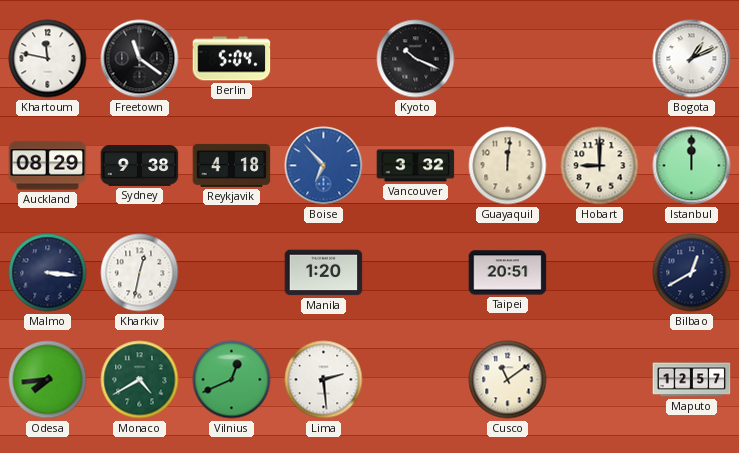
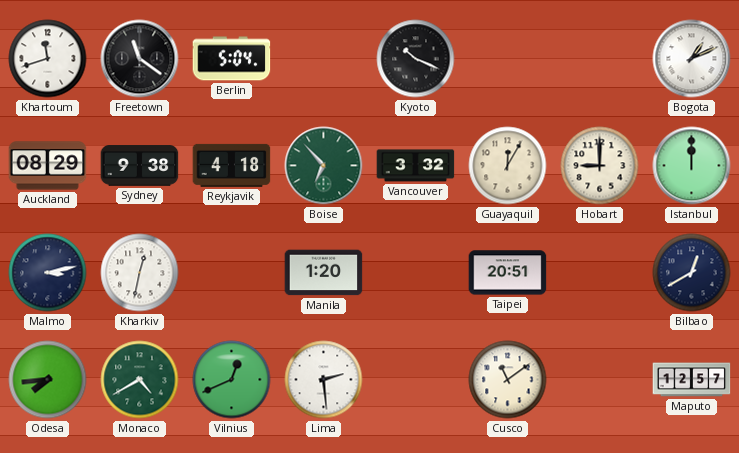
Khartoum: 11:47 -> 11:42 (48, 59)
Boise dial: blue -> green (324, 166)
Guayaquil: 12:01 -> 12:05 (508, 166)
Malmo: 3:16 -> 3:13 (48, 273)
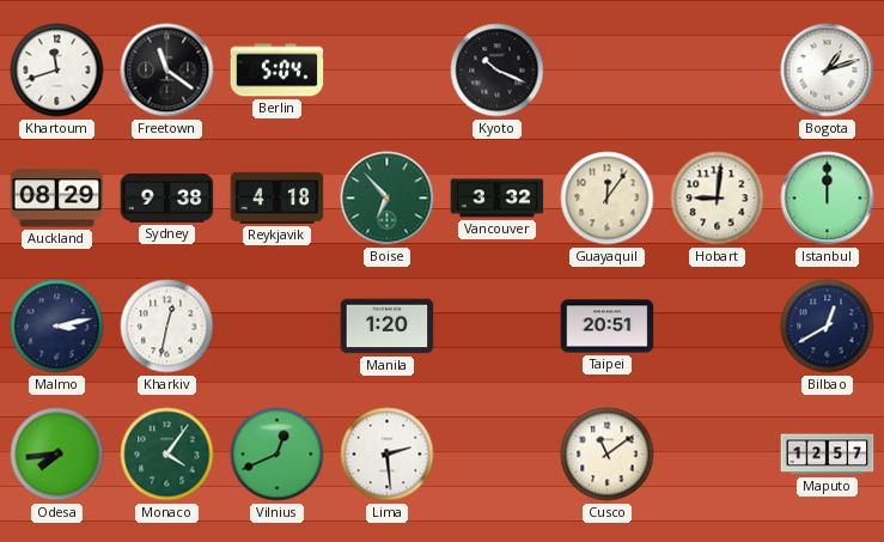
Bogota: 1:11 -> 1:12 (828, 71)
Guayaquil: 12:05 -> 12:06 (608, 199)
Hobart: 9:00 -> 9:01 (718, 199)
Monaco: 4:40 -> 4:06 (167, 455)
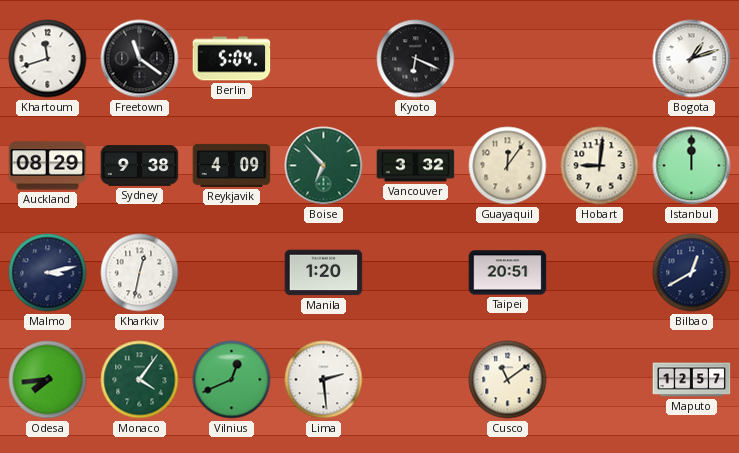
Kyoto: 10:19 -> 6:19 (416, 59)
Reykjavik: 4:18 -> 4:09 (232, 165)
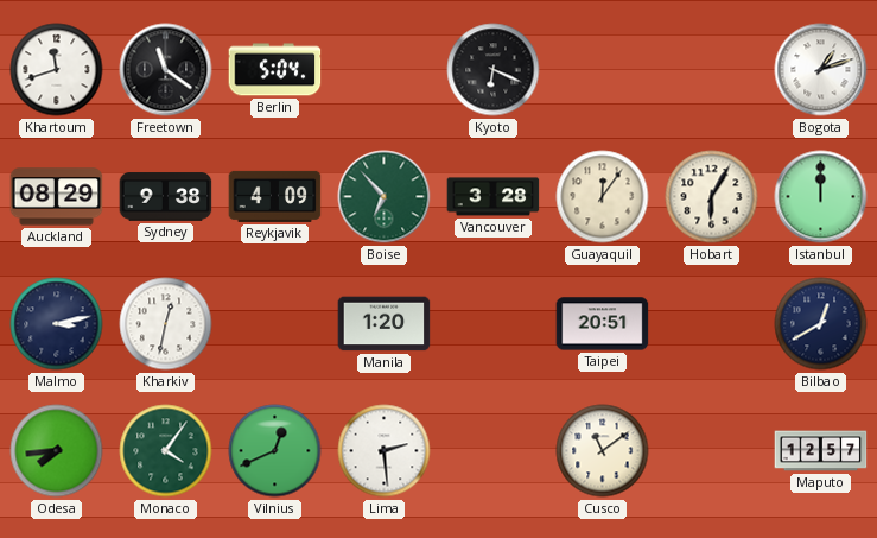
Vancouver: 3:32 -> 3:28 (494, 197)
Hobart: 9:01 -> 6:05 (712, 197)
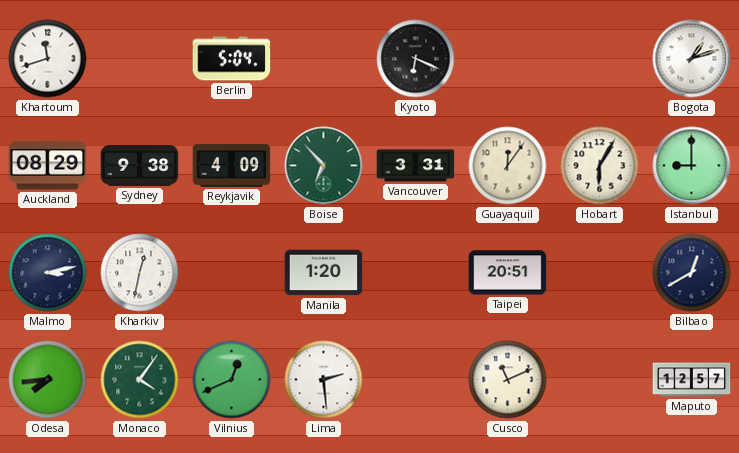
Freetown: 11:21 -> none (166, 70)
Vancouver: 3:28 -> 3:31 (416, 166)
Istanbul: 12:00 -> 9:00 (692, 166)
Cusco: 11:09 -> 11:11 (508, 380)
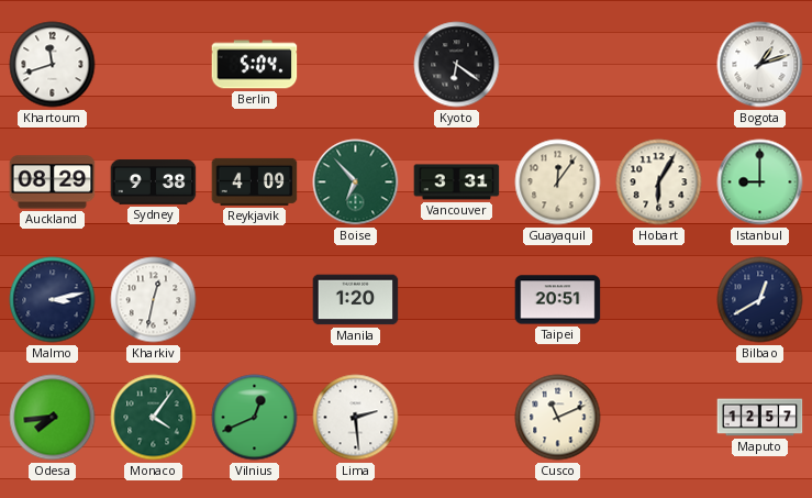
Kyoto: 6:19 -> 6:21 (457, 65)
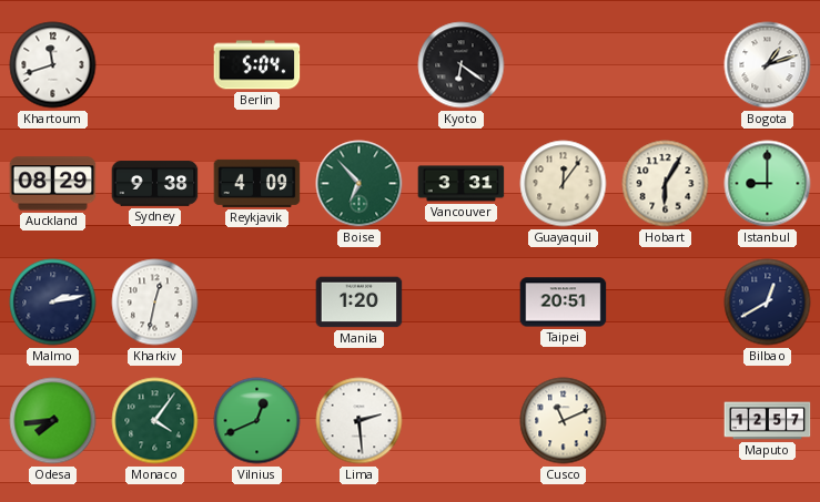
Malmo: 3:13 -> 2:13 (53, 303)
